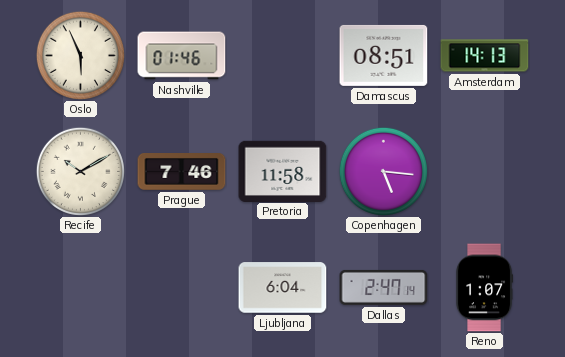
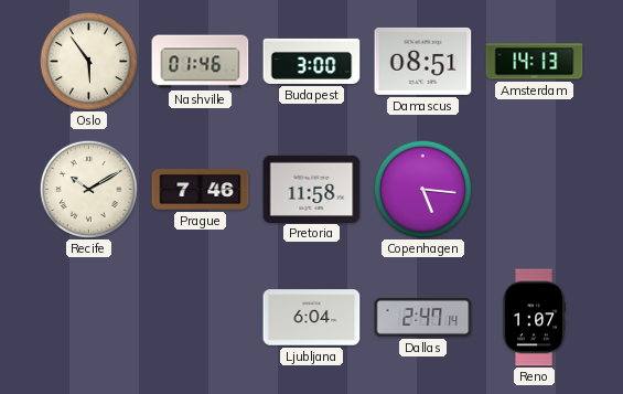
Oslo: 5:56 -> 5:54 (88, 61)
Budapest: none -> 3:00 (312, 61)
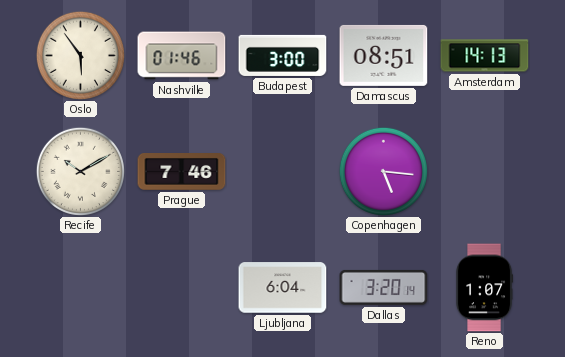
Pretoria: 11:58 -> none (312, 189)
Dallas: 2:47 -> 3:20 (384, 287)
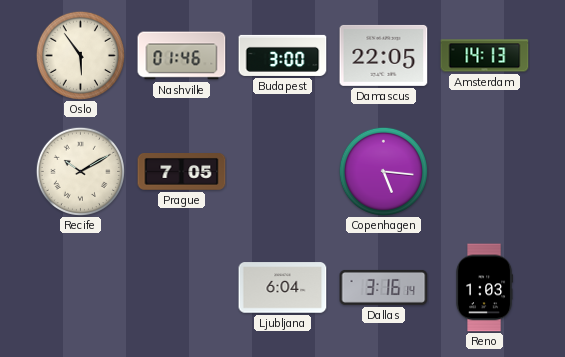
Damascus: 08:51 -> 22:05 (384, 55)
Prague: 7:46 -> 7:05 (182, 172)
Dallas: 3:20 -> 3:16 (384, 287)
Reno: 1:07 -> 1:03 (485, 288)
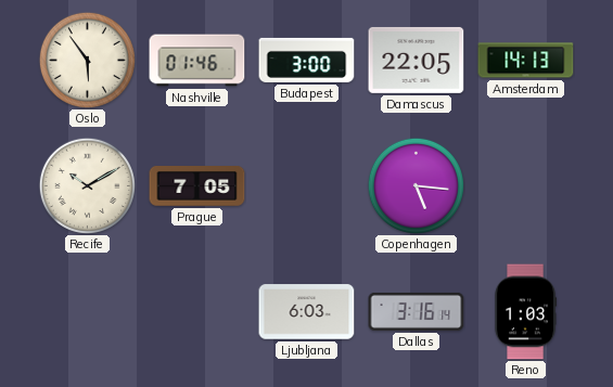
Ljubljana: 6:04 -> 6:03 (307, 312)
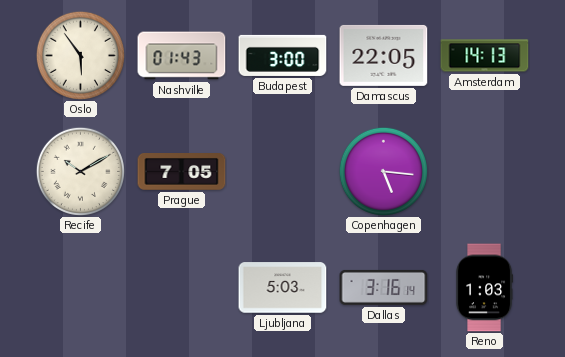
Nashville: 01:46 -> 01:43 (182, 56)
Ljubljana: 6:03 -> 5:03 (283, 288)
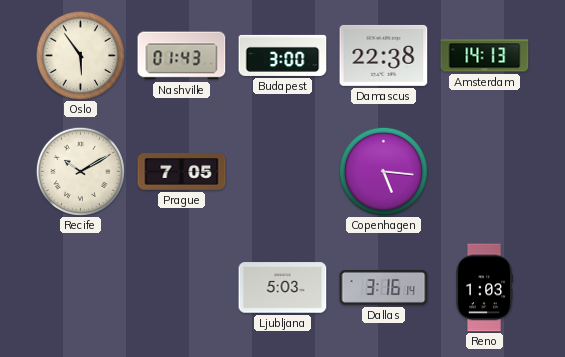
Damascus: 22:05 -> 22:38 (384, 55)
